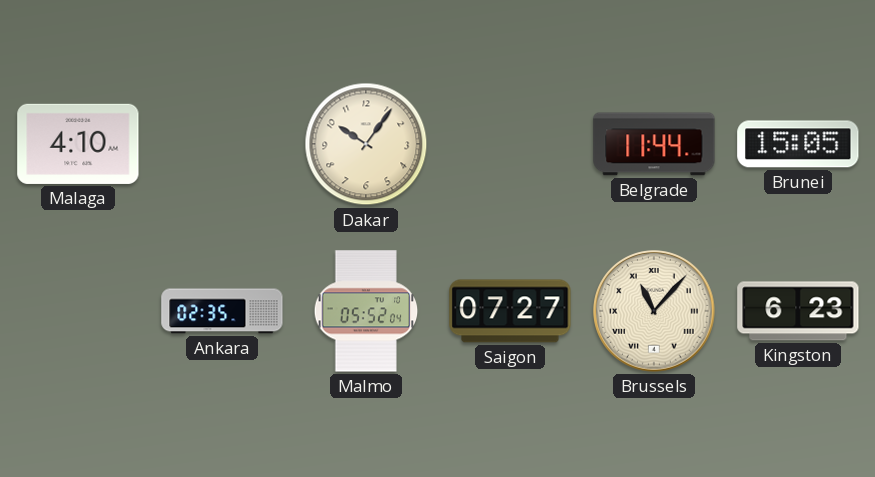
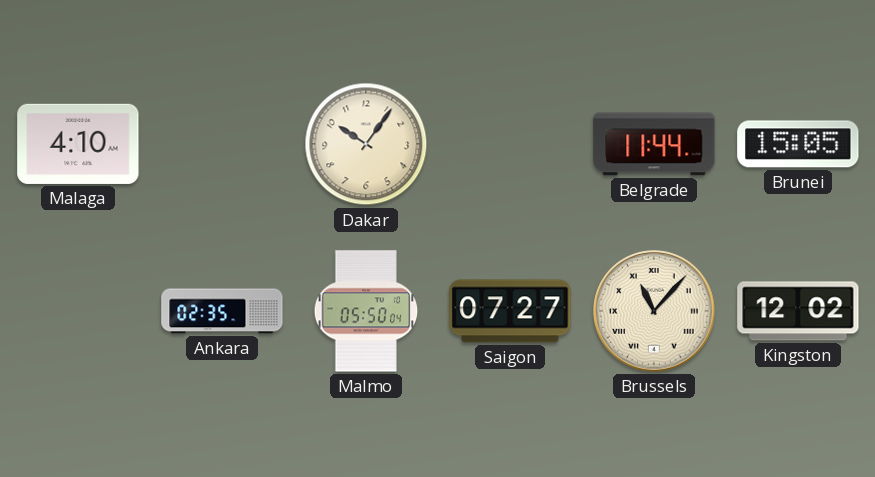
Malmo: 05:52 -> 05:50 (366, 311)
Kingston: 6:23 -> 12:02 (798, 311)
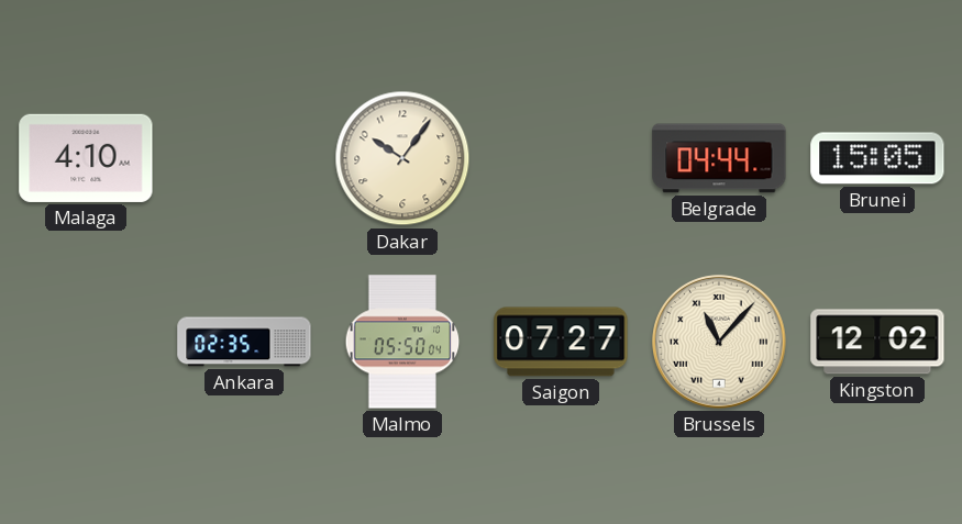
Belgrade: 11:44 -> 04:44 (719, 158)
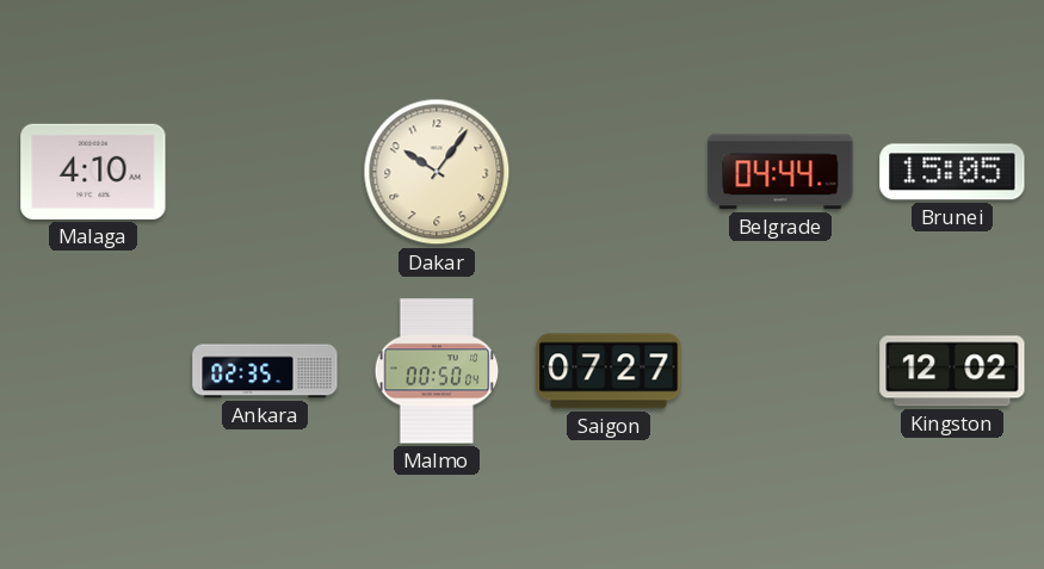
Malmo: 05:50 -> 00:50 (437, 371)
Brussels: 11:07 -> none (719, 342)
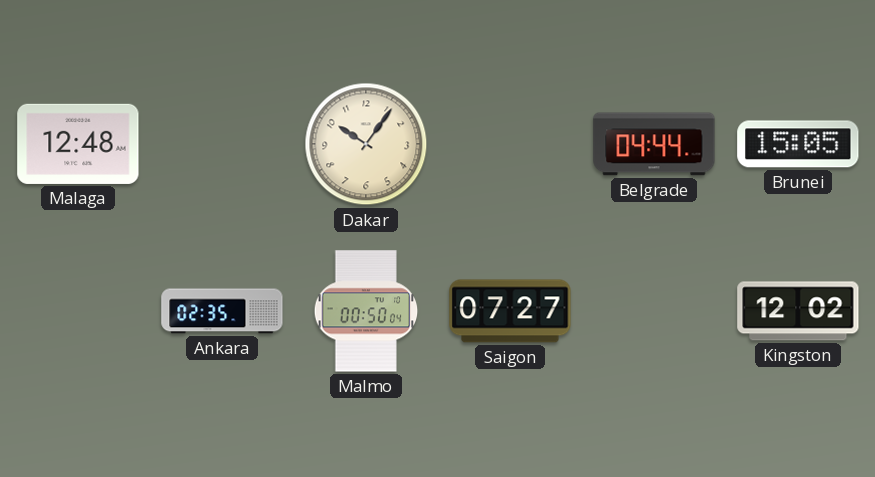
Malaga: 4:10 -> 12:48 (78, 144)
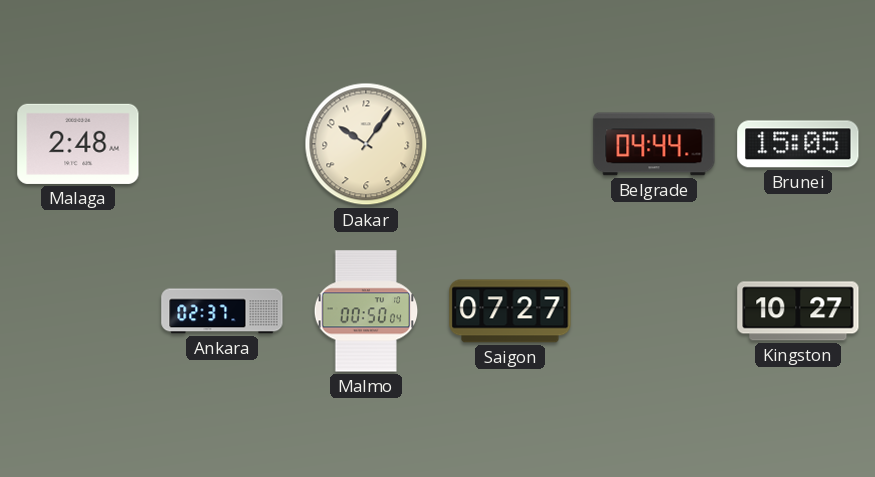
Malaga: 12:48 -> 2:48 (78, 144)
Ankara: 02:35 -> 02:37 (222, 311)
Kingston: 12:02 -> 10:27 (798, 311)
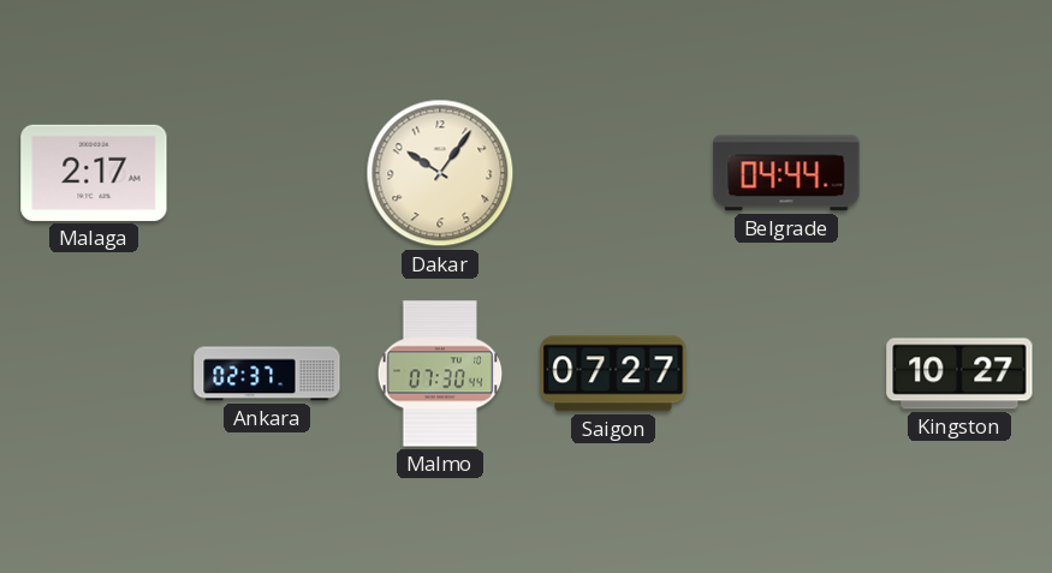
Malaga: 2:48 -> 2:17 (94, 173)
Brunei: 15:05 -> none (798, 144)
Malmo: 00:50 -> 07:30 (440, 374)
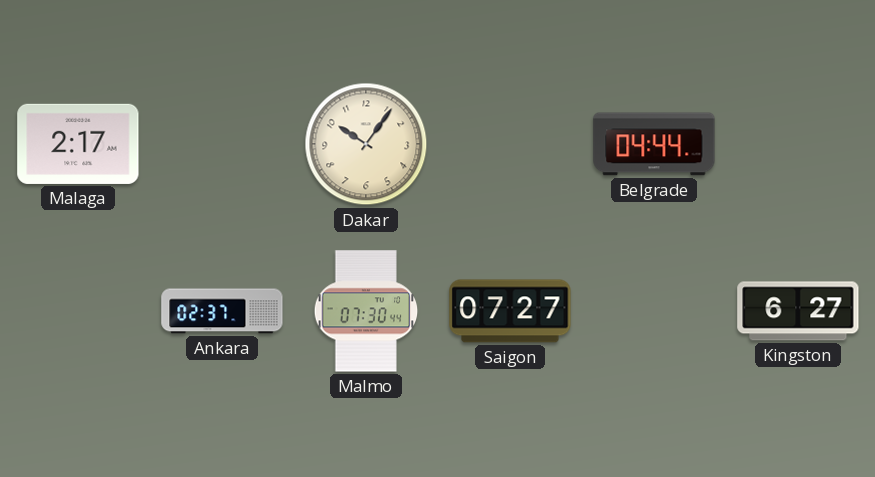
Kingston: 10:27 -> 6:27 (798, 311)
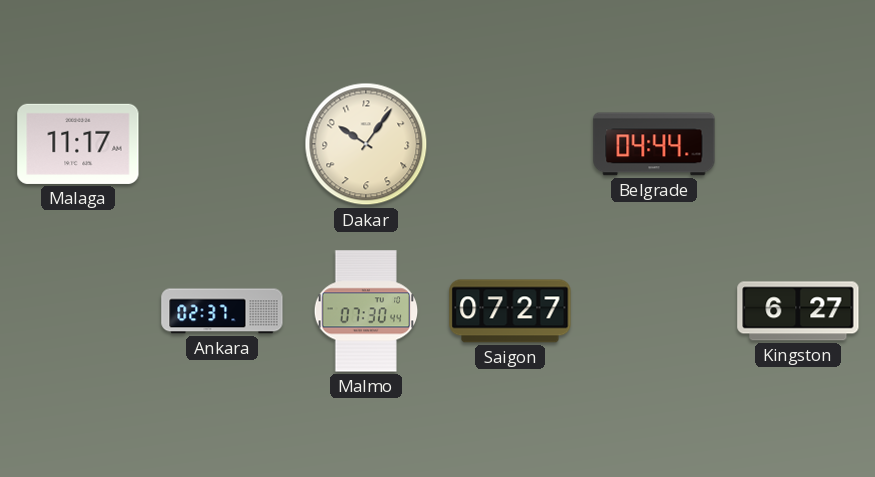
Malaga: 2:17 -> 11:17 (78, 144)
